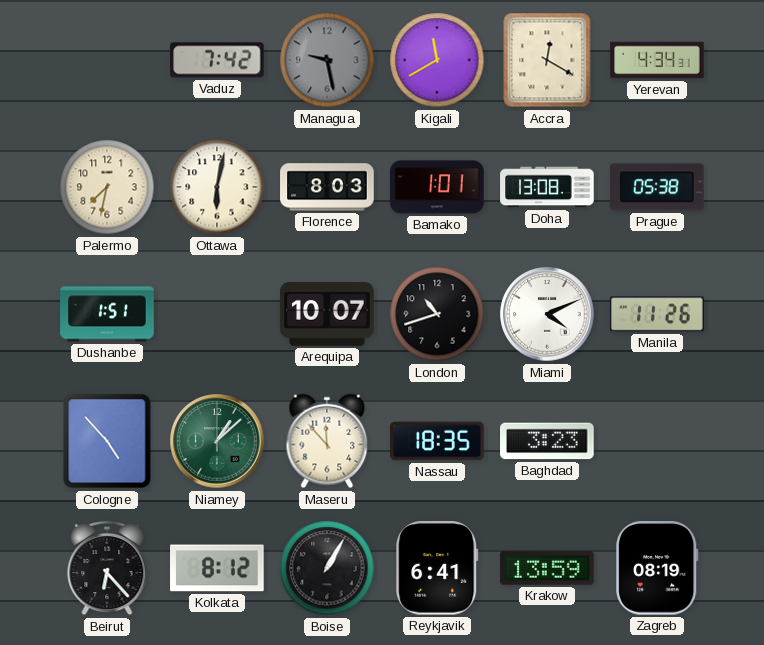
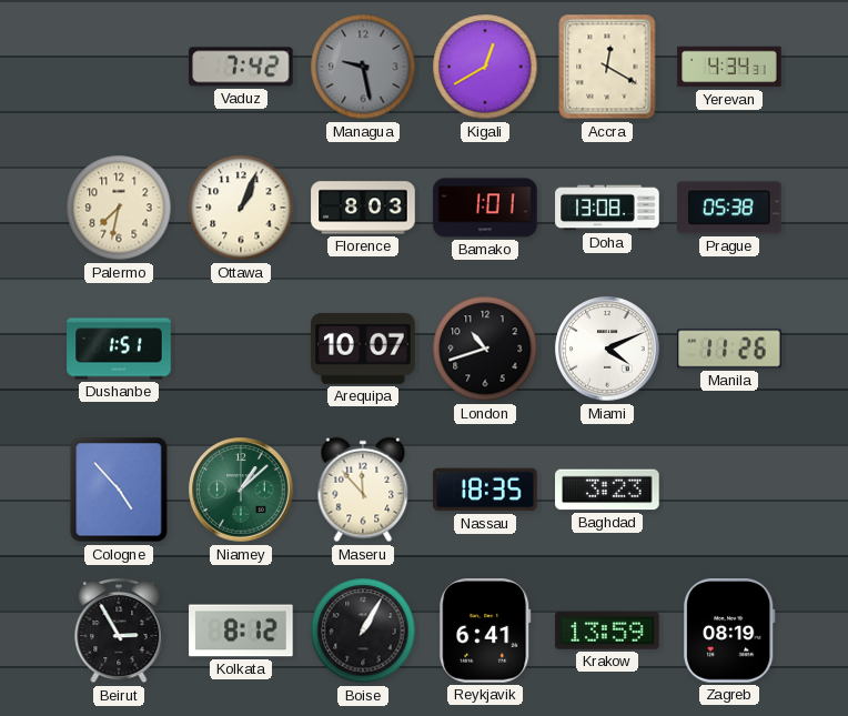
Kigali: 11:40 -> 12:40 (485, 67)
Ottawa: 6:02 -> 1:04 (241, 208)
Beirut: 6:23 -> 2:55 (119, 631)
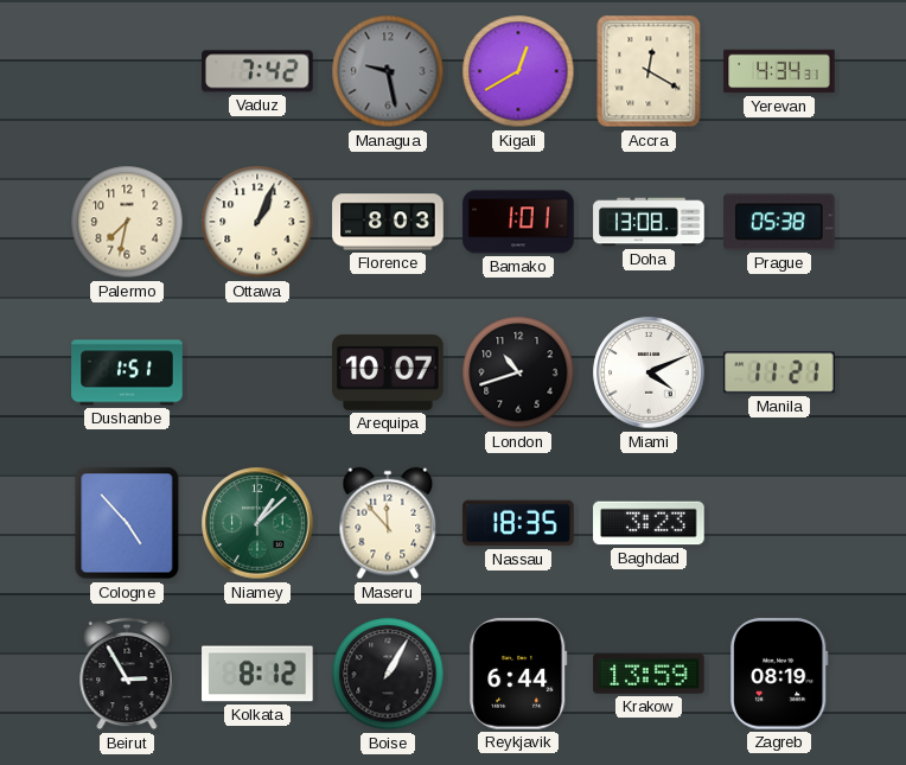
Manila: 11:26 -> 11:21 (779, 372)
Reykjavik: 6:41 -> 6:44 (518, 674)
